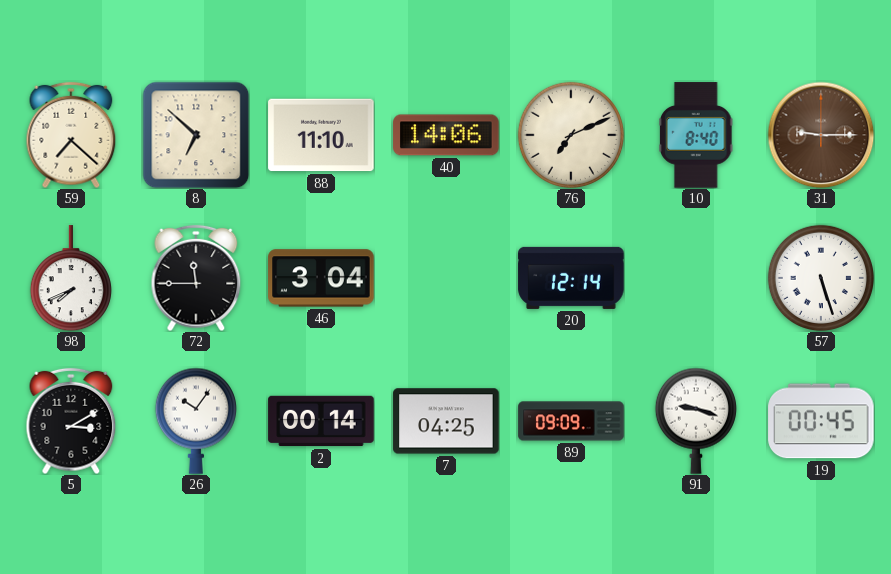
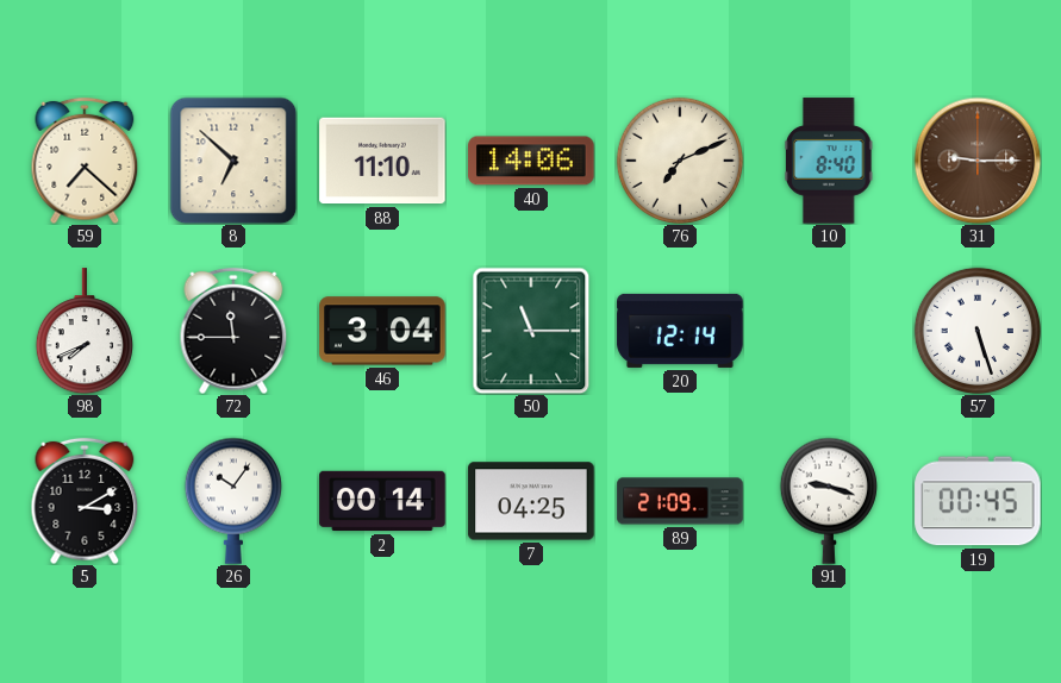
50: none -> 11:15 (531, 331)
89: 09:09 -> 21:09 (680, 501)
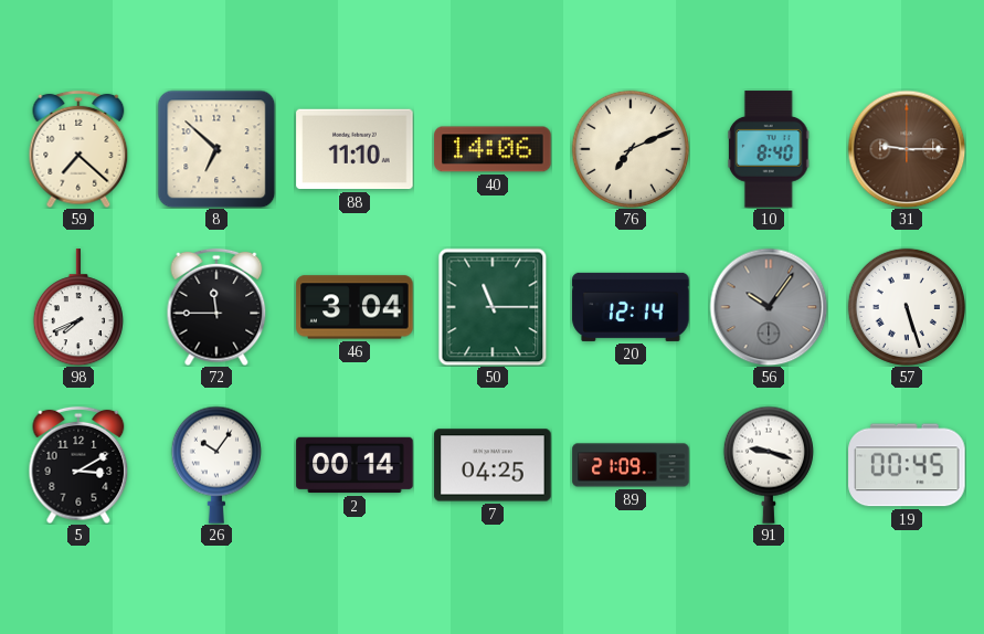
56: none -> 10:06 (769, 307)
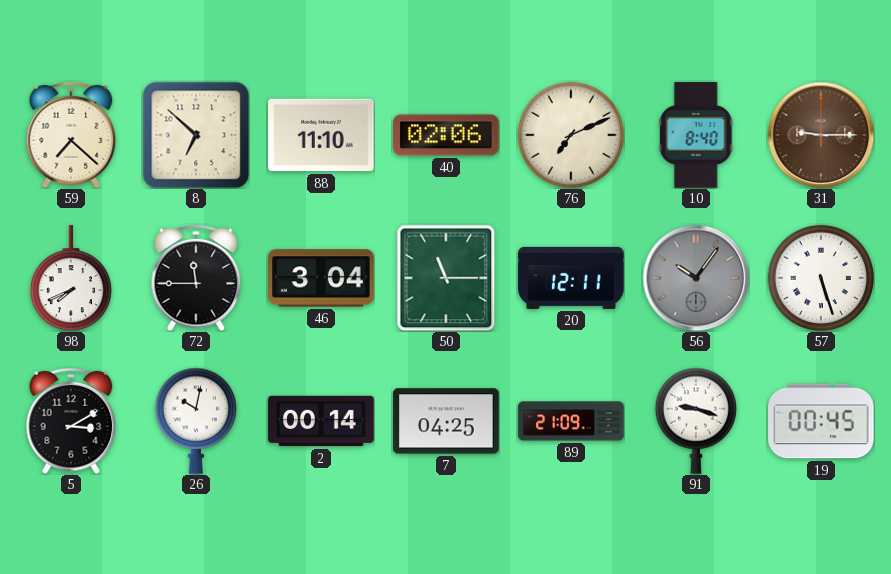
40: 14:06 -> 02:06 (446, 135)
20: 12:14 -> 12:11 (571, 278)
26: 10:06 -> 10:02 (196, 421)
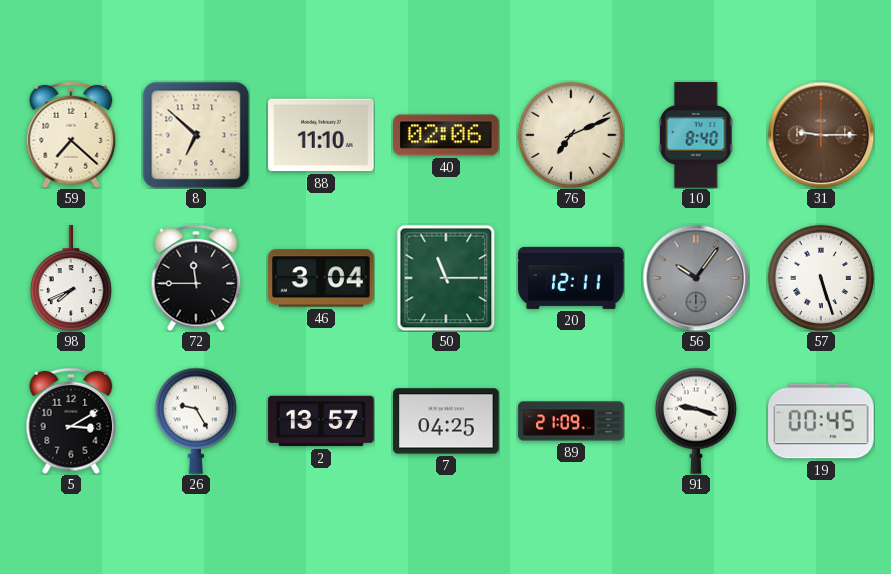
26: 10:02 -> 9:25 (196, 421)
2: 00:14 -> 13:57 (321, 421)
